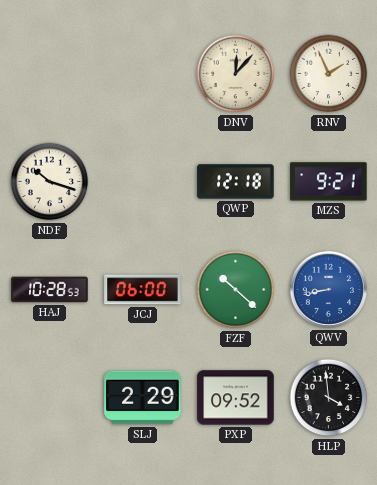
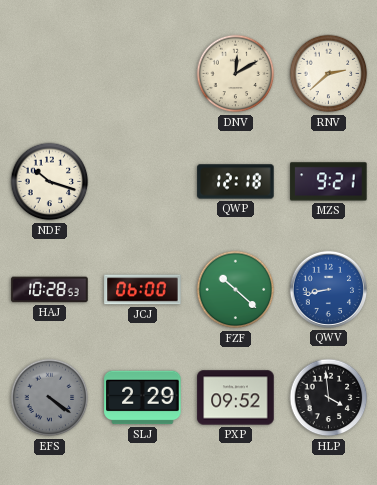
DNV: 12:07 -> 12:10 (236, 74)
RNV: 1:56 -> 2:38 (329, 74)
EFS: none -> 4:21 (50, 398)
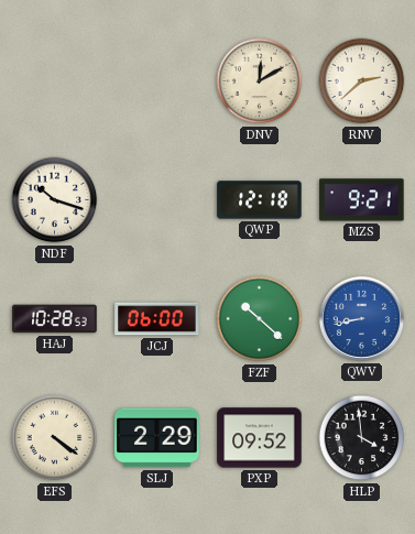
EFS dial: grey -> cream (55, 438)
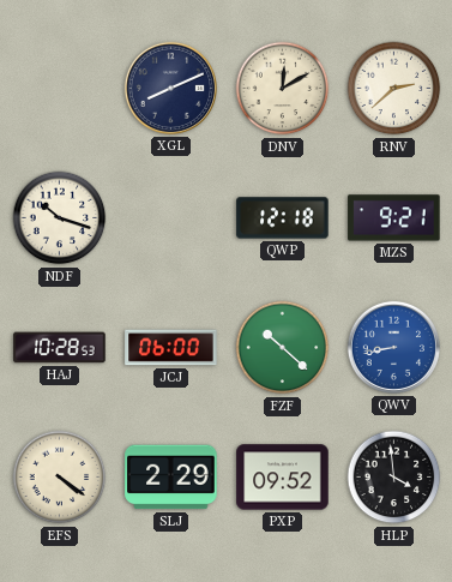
XGL: none -> 8:11 (170, 88)
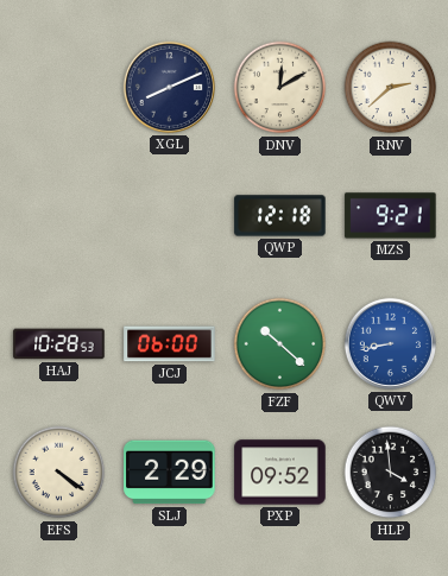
NDF: 10:18 -> none (60, 218)
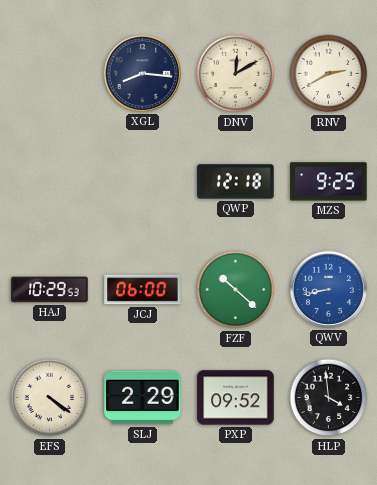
XGL: 8:11 -> 8:16 (142, 73)
RNV: 2:38 -> 2:40 (329, 74)
MZS: 9:21 -> 9:25 (329, 182)
HAJ: 10:28 -> 10:29 (50, 290)
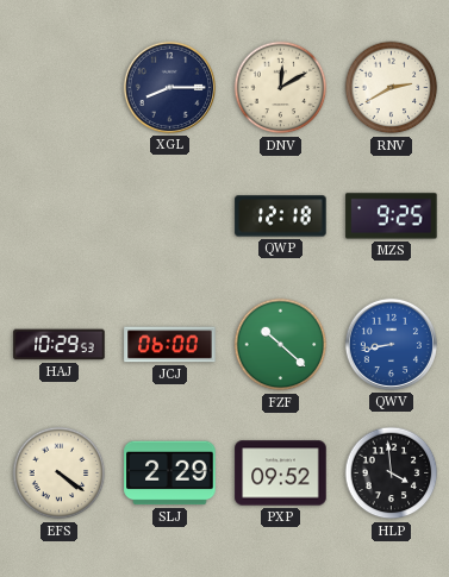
XGL: 8:16 -> 8:15 (169, 87)
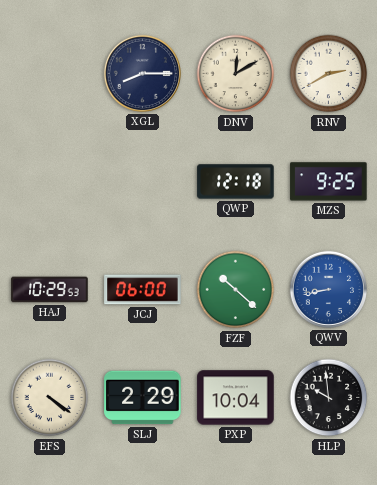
PXP: 09:52 -> 10:04 (236, 398)
HLP: 3:59 -> 9:59 (329, 398)
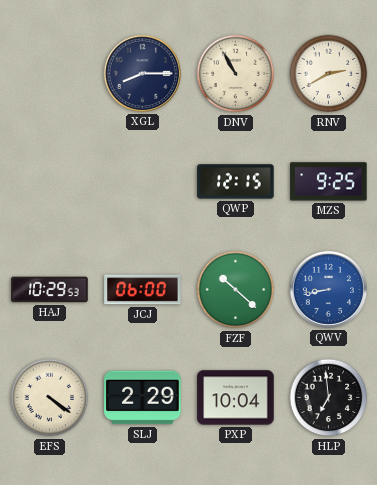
DNV: 12:10 -> 10:55 (236, 74)
QWP: 12:18 -> 12:15 (236, 182)
HLP: 9:59 -> 6:59 (329, 398)
